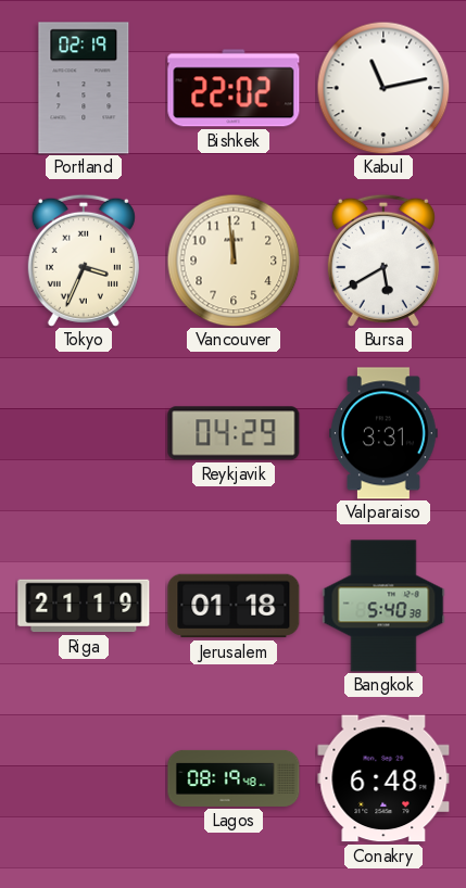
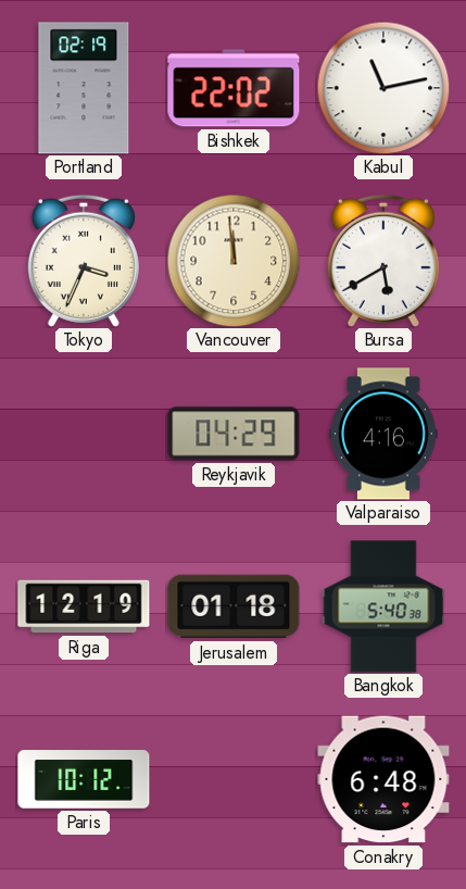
Valparaiso: 3:31 -> 4:16 (385, 434)
Riga: 21:19 -> 12:19 (84, 606)
Paris: none -> 10:12 (84, 779)
Lagos: 08:19 -> none (234, 778)
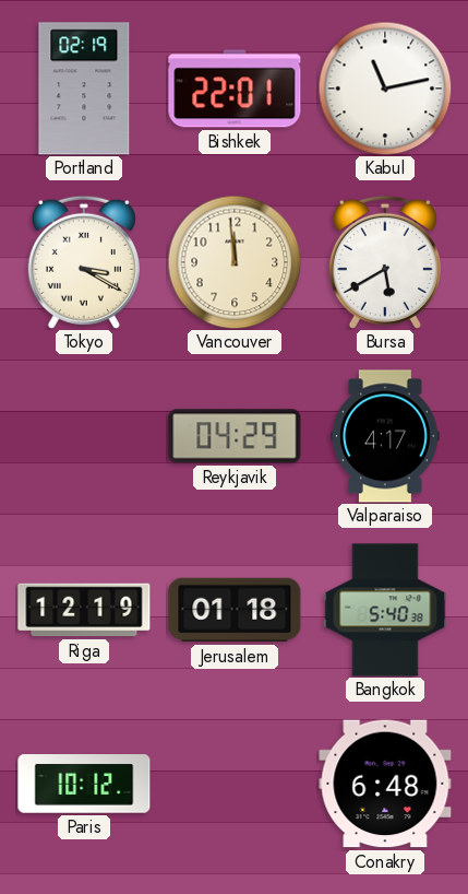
Bishkek: 22:02 -> 22:01 (235, 89)
Tokyo: 3:34 -> 3:20 (84, 262)
Valparaiso: 4:16 -> 4:17 (386, 436)
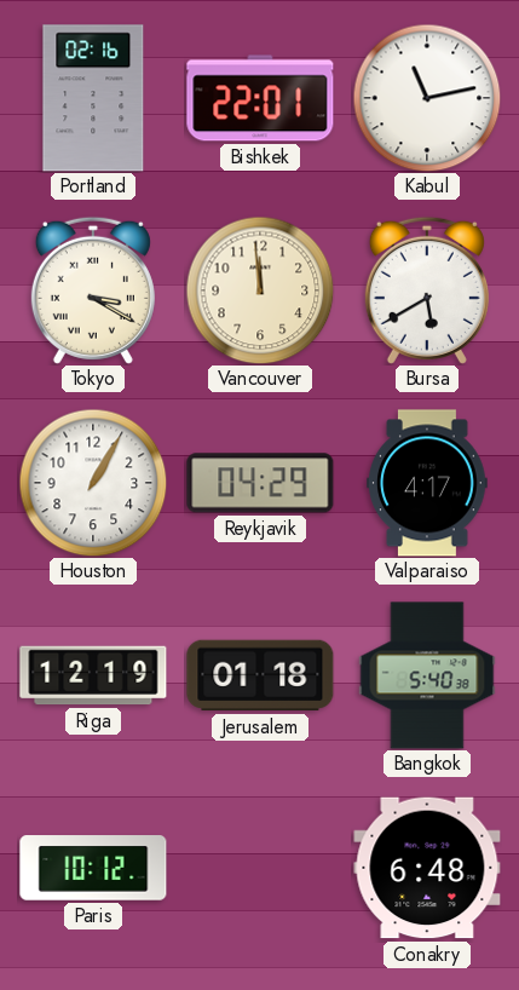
Portland: 02:19 -> 02:16 (93, 98)
Houston: none -> 1:05 (93, 483)
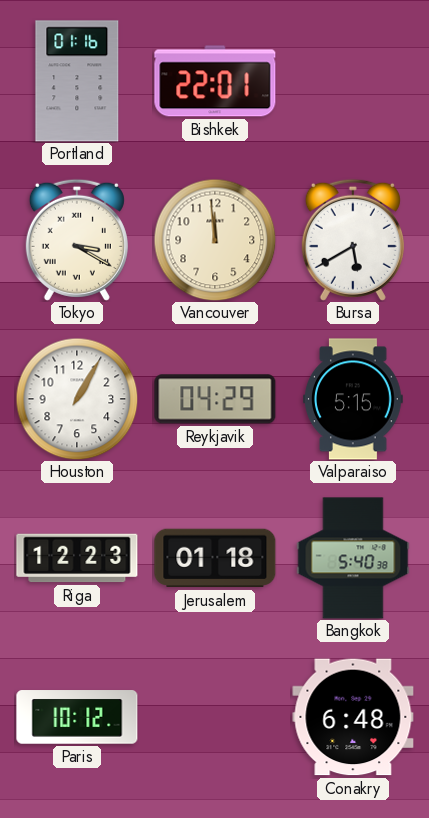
Portland: 02:16 -> 01:16 (77, 81)
Kabul: 11:13 -> none (427, 98)
Valparaiso: 4:17 -> 5:15 (354, 399)
Riga: 12:19 -> 12:23 (77, 558)
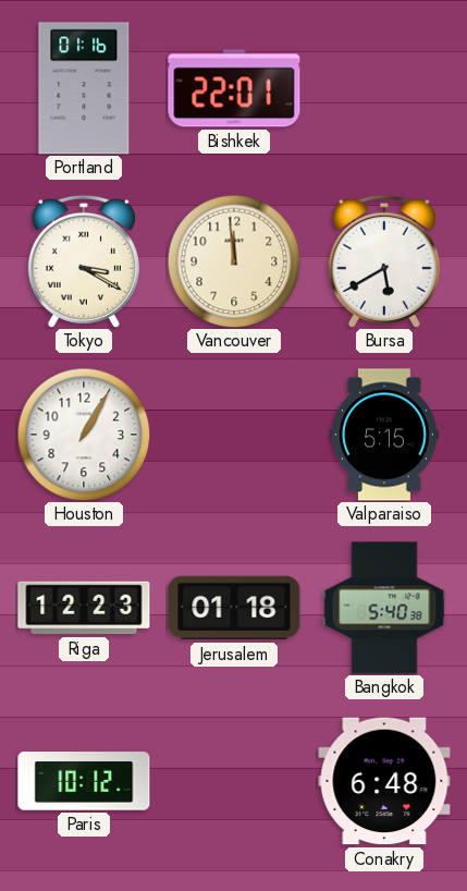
Reykjavik: 04:29 -> none (215, 399)
